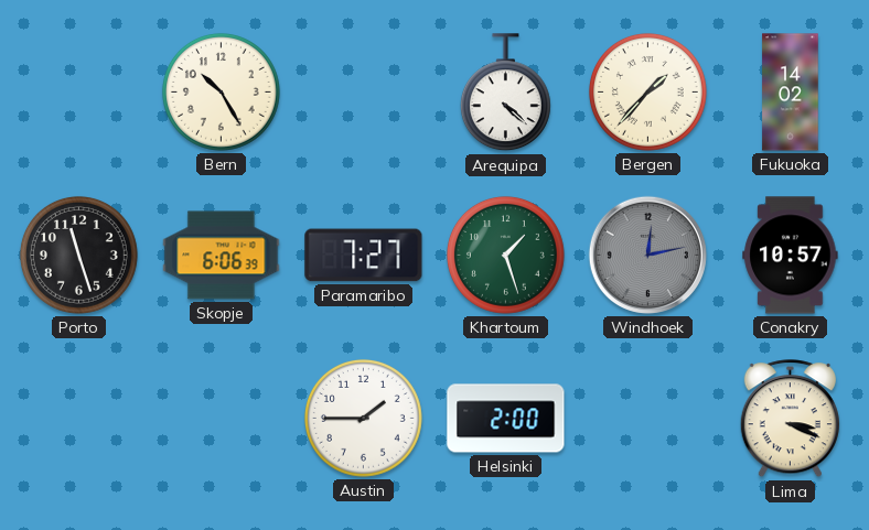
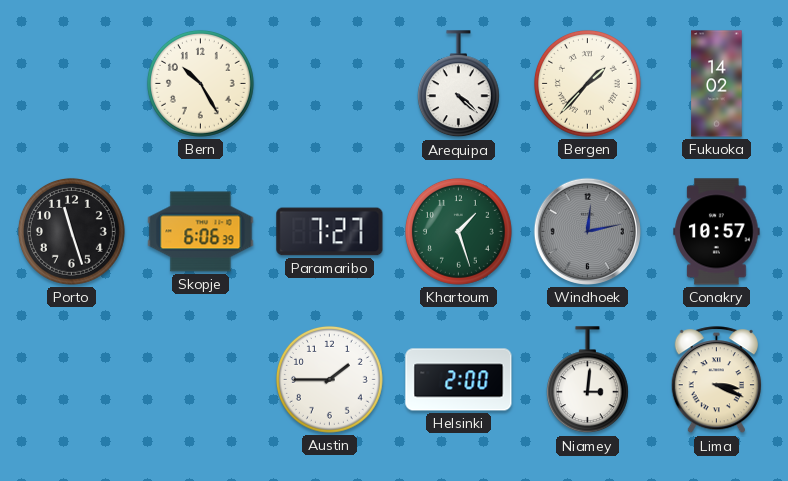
Niamey: none -> 3:01 (587, 380)
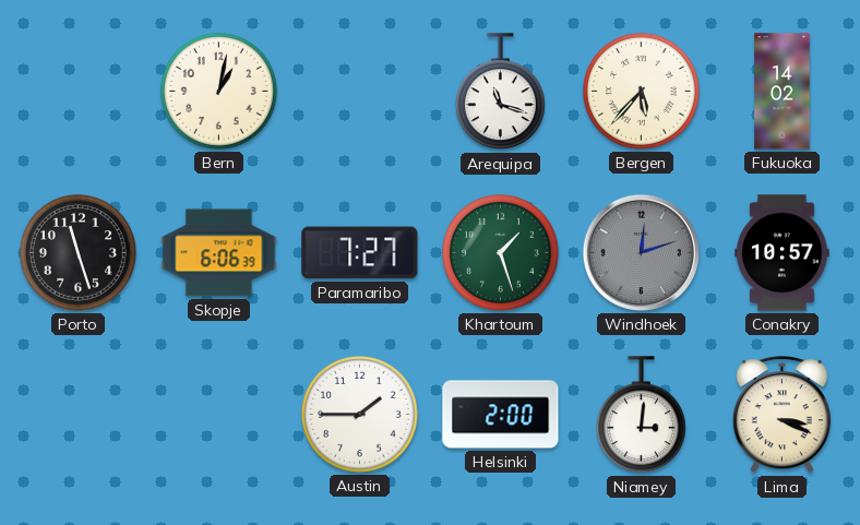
Bern: 10:25 -> 1:02 (218, 91)
Arequipa: 4:22 -> 11:18 (500, 92)
Bergen: 1:37 -> 5:37 (641, 91)
Windhoek: 12:13 -> 12:12 (641, 252)
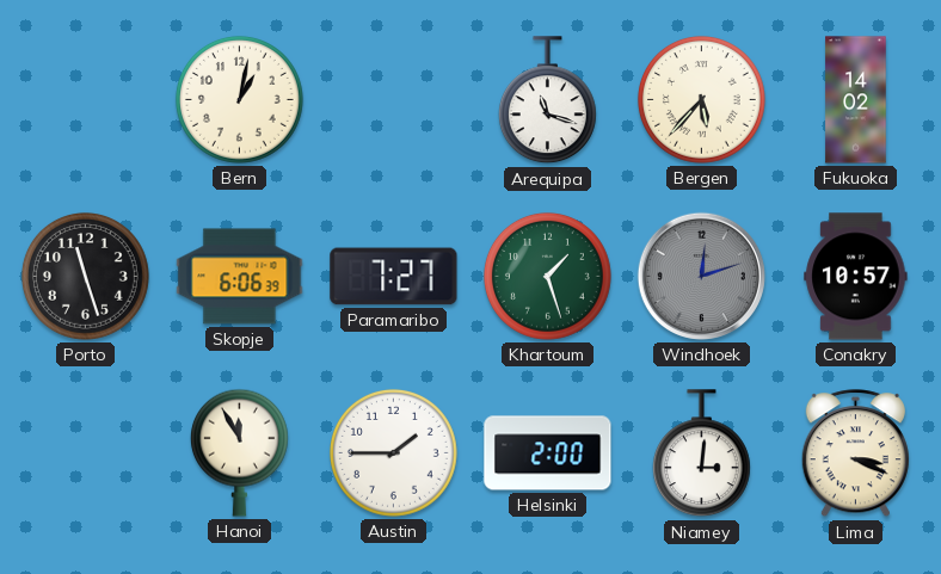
Hanoi: none -> 11:55 (239, 452)
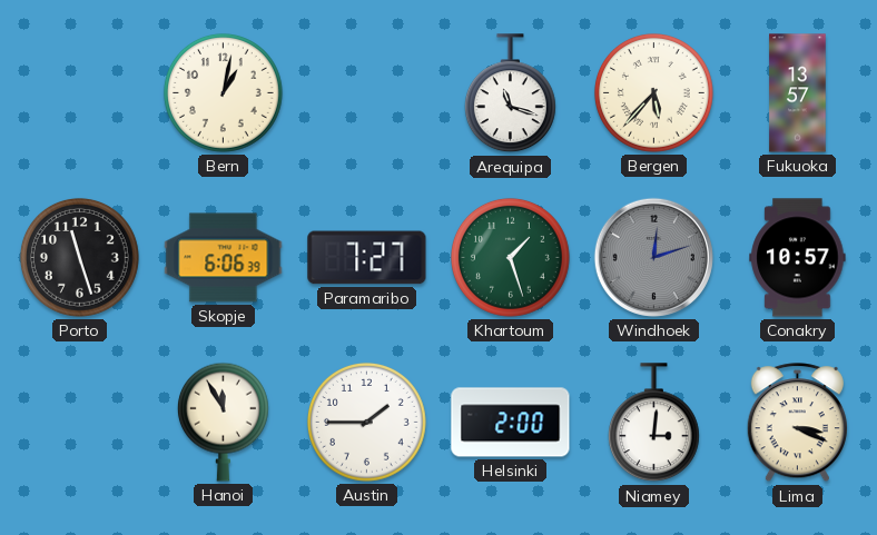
Fukuoka: 14:02 -> 13:57 (798, 93)
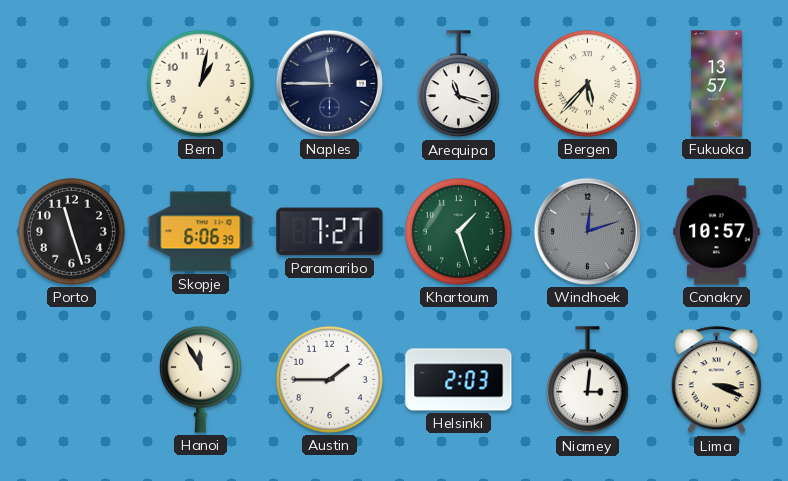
Naples: none -> 11:45 (329, 83)
Helsinki: 2:00 -> 2:03 (459, 380)
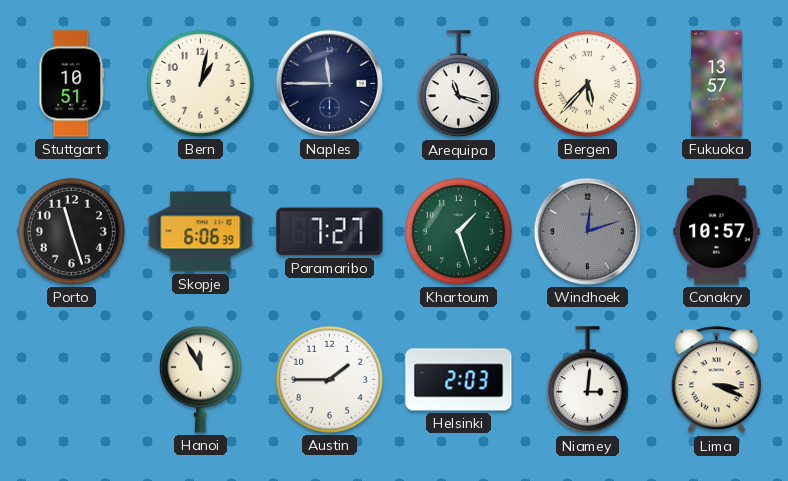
Stuttgart: none -> 10:51 (72, 84)
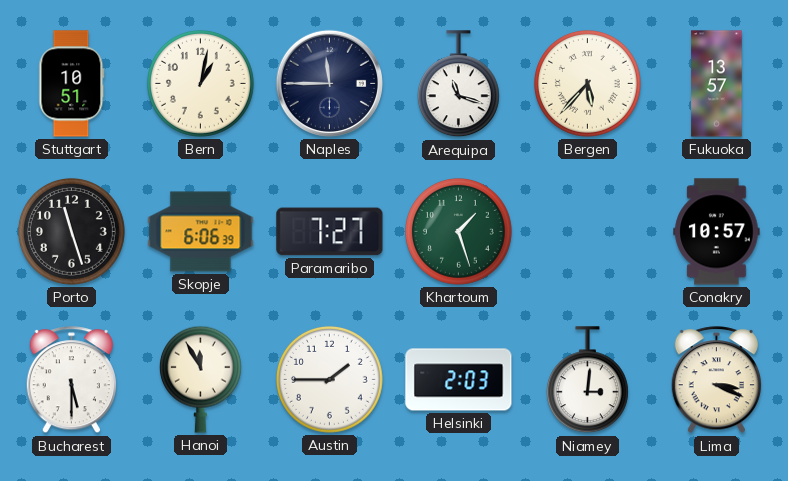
Windhoek: 12:12 -> none (587, 231)
Bucharest: none -> 5:30 (71, 380)
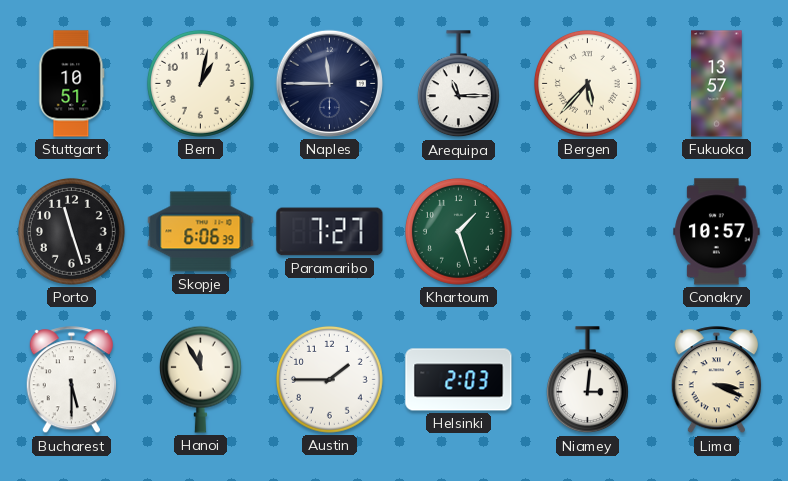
Arequipa: 11:18 -> 11:15 (458, 84)
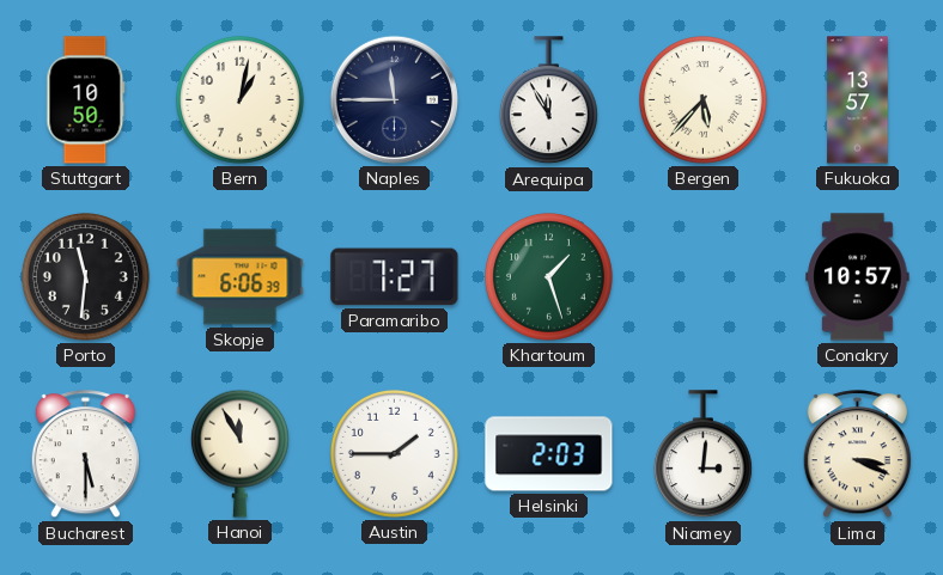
Stuttgart: 10:51 -> 10:50 (86, 100)
Arequipa: 11:15 -> 11:55 (548, 100)
Porto: 11:27 -> 11:31 (85, 276)
